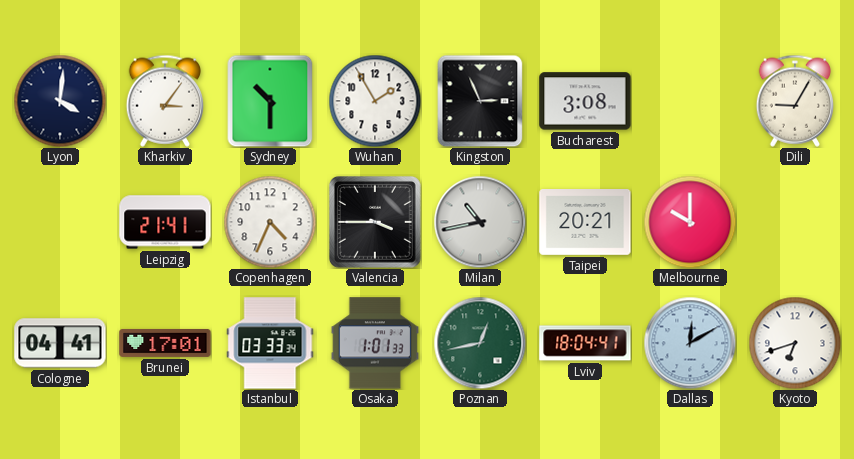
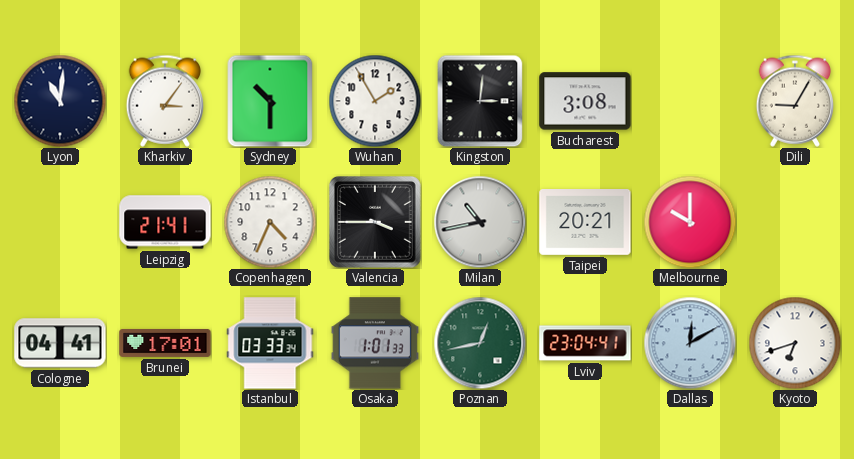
Lyon: 4:01 -> 11:01 (60, 101)
Kingston: 2:56 -> 3:01 (480, 101)
Lviv: 18:04 -> 23:04 (585, 343)
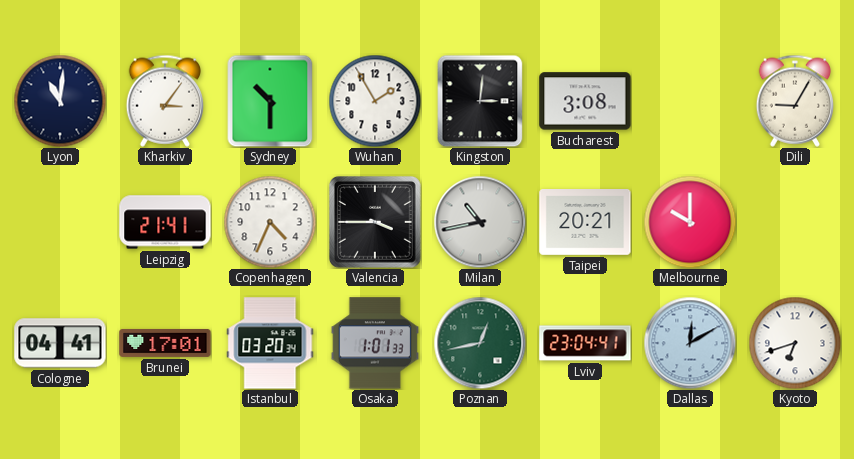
Istanbul: 03:33 -> 03:20 (270, 343)
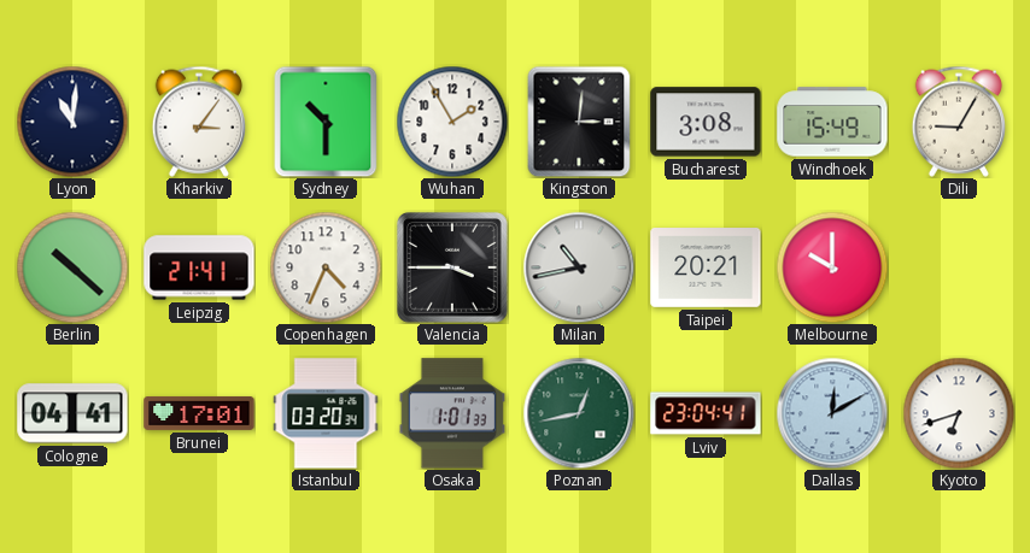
Windhoek: none -> 15:49 (832, 122)
Berlin: none -> 10:22 (72, 267)
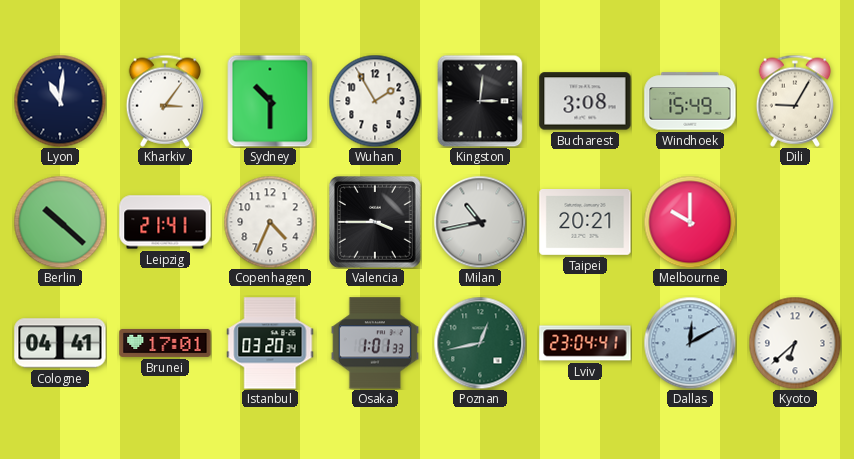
Kyoto: 6:42 -> 6:38 (795, 343)
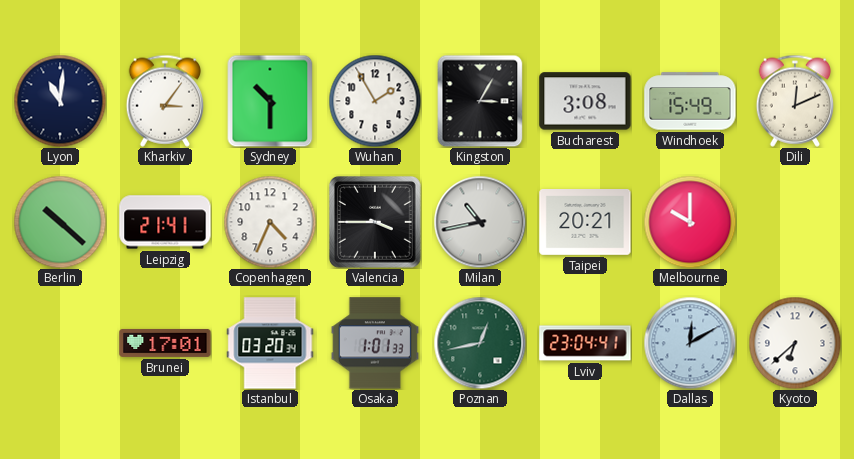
Kingston: 3:01 -> 3:05 (480, 101)
Dili: 9:05 -> 12:11 (794, 101)
Cologne: 04:41 -> none (60, 343)
